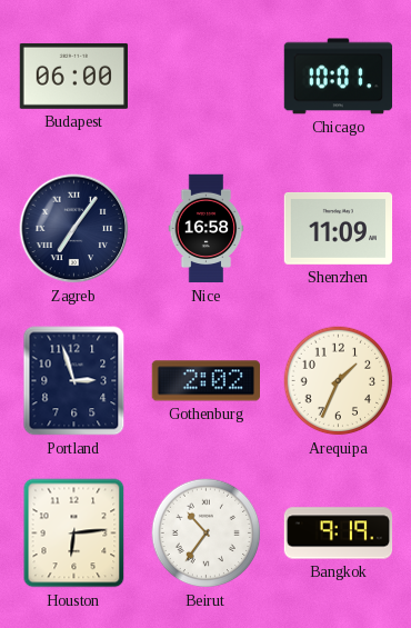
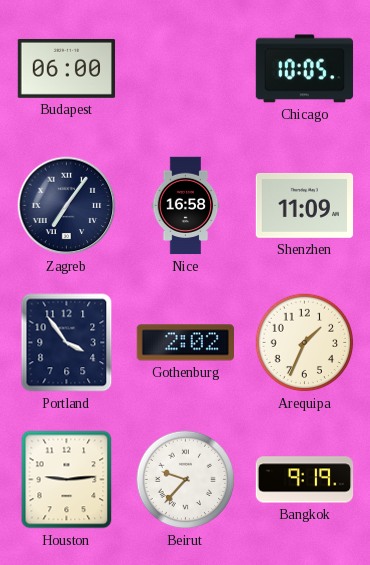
Chicago: 10:01 -> 10:05 (305, 69)
Portland: 2:57 -> 3:54 (67, 343)
Houston: 6:14 -> 9:14 (67, 480)
Beirut: 10:36 -> 9:37 (186, 480)
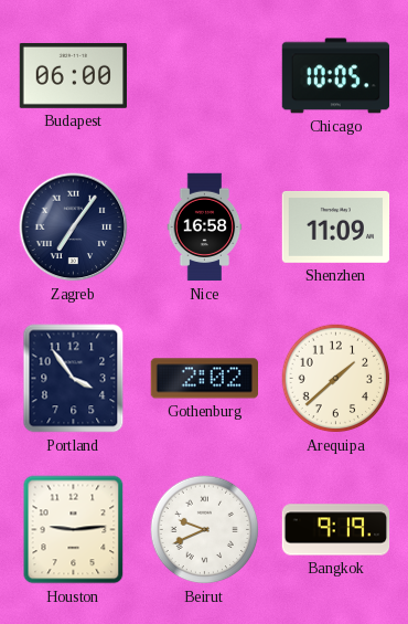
Arequipa: 1:34 -> 1:38 (336, 379)
Beirut: 9:37 -> 9:41 (205, 530)
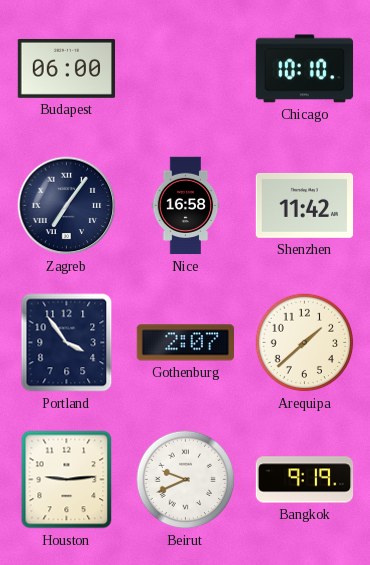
Chicago: 10:05 -> 10:10 (305, 69)
Shenzhen: 11:09 -> 11:42 (305, 206)
Gothenburg: 2:02 -> 2:07 (185, 343)
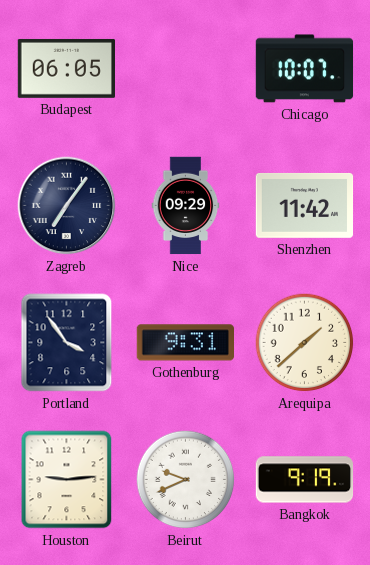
Budapest: 06:00 -> 06:05 (67, 68)
Chicago: 10:10 -> 10:07 (305, 69)
Nice: 16:58 -> 09:29 (186, 206)
Gothenburg: 2:07 -> 9:31 (185, 343)
